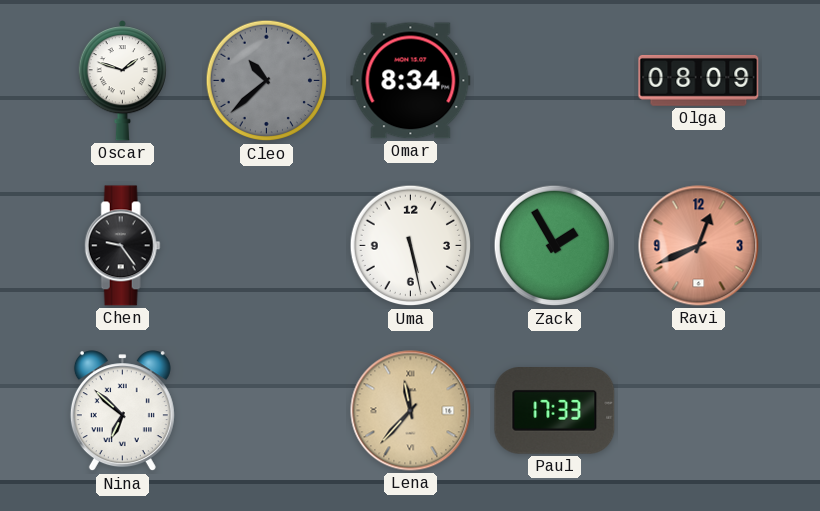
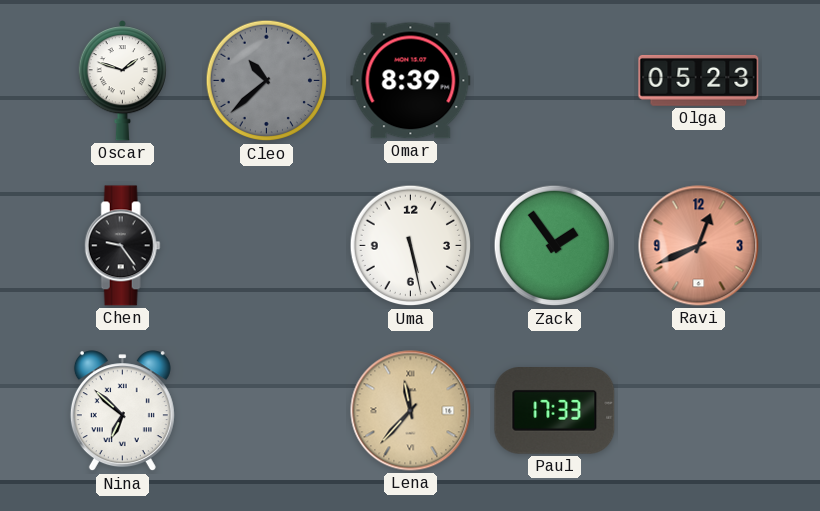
Omar: 8:34 -> 8:39 (411, 81)
Olga: 08:09 -> 05:23 (699, 80)
Zack: 1:55 -> 1:54 (555, 246)
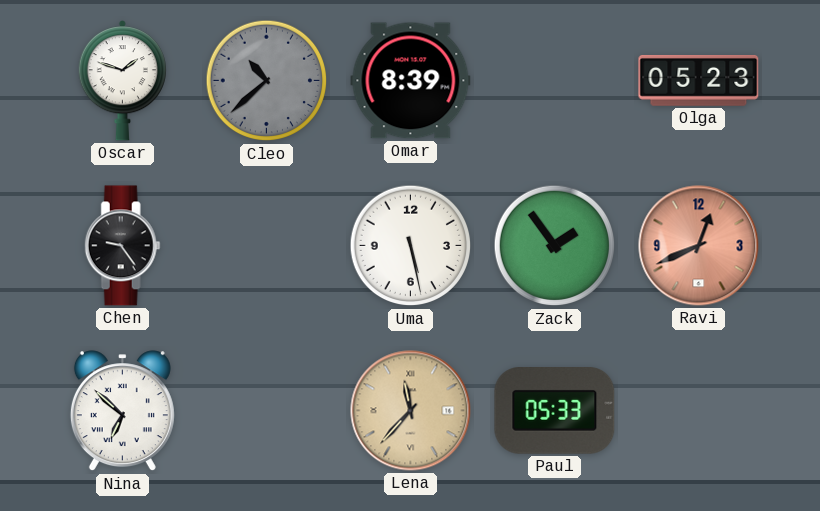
Paul: 17:33 -> 05:33 (555, 411)
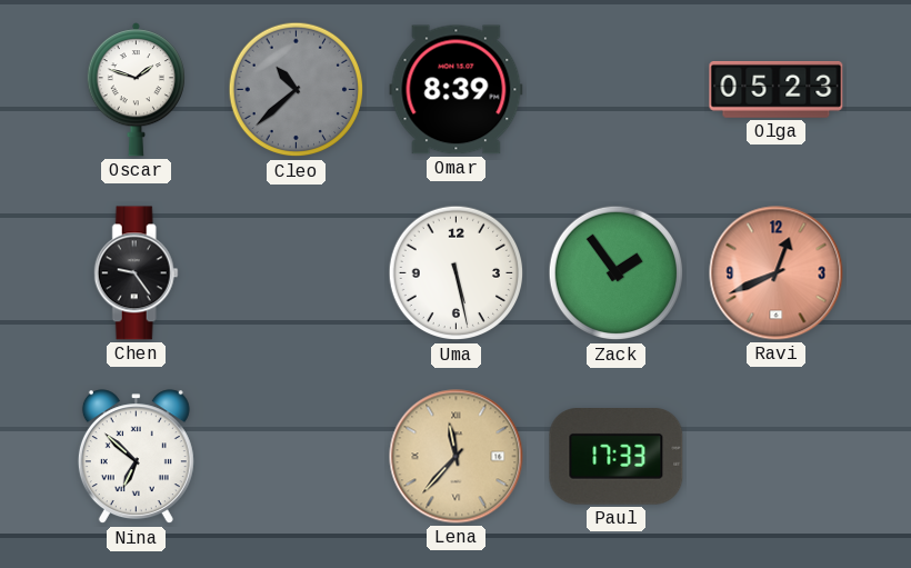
Paul: 05:33 -> 17:33 (617, 457)
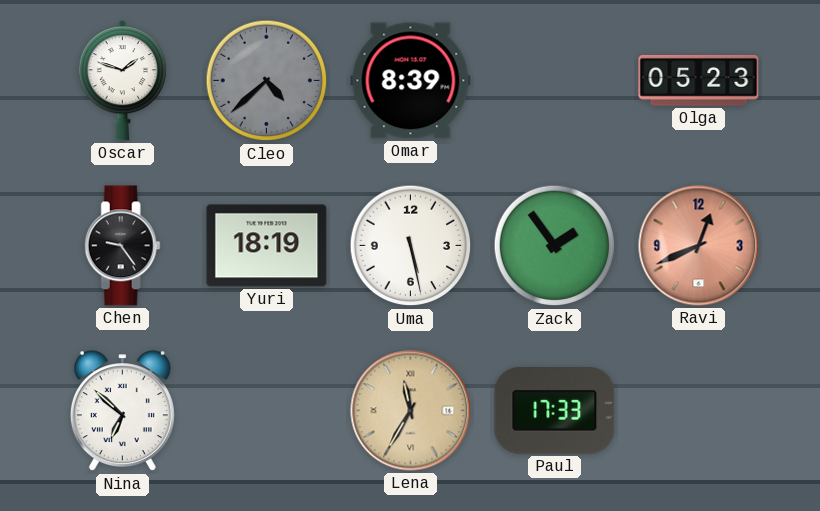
Cleo: 10:38 -> 4:38 (267, 81)
Yuri: none -> 18:19 (267, 246)
Lena: 11:37 -> 11:35 (411, 411)
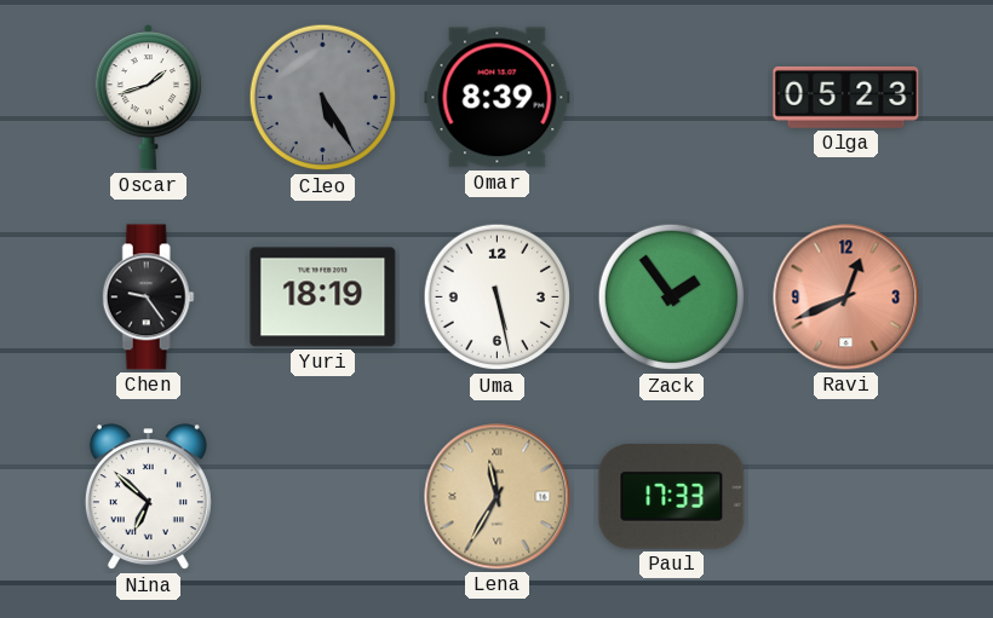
Oscar: 1:48 -> 1:42 (148, 98)
Cleo: 4:38 -> 5:25 (323, 98)
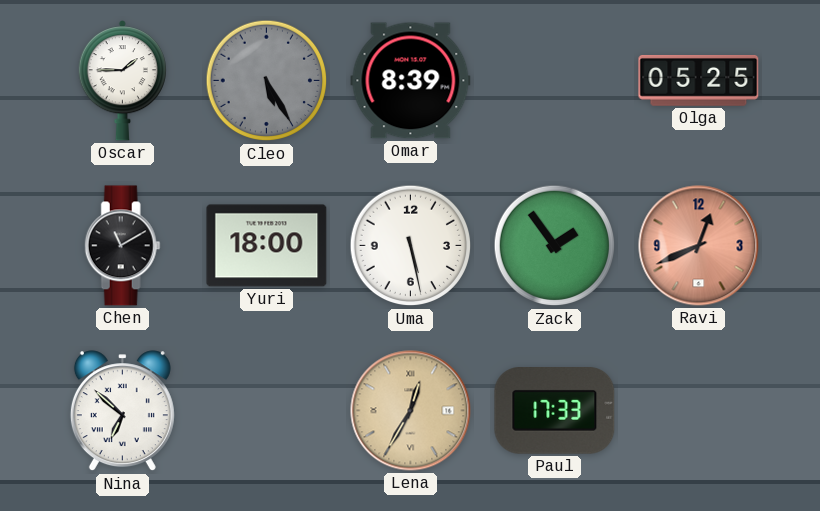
Oscar: 1:42 -> 1:45 (122, 81)
Olga: 05:23 -> 05:25 (699, 80)
Chen: 9:24 -> 11:10 (122, 246)
Yuri: 18:19 -> 18:00 (267, 246)
Lena: 11:35 -> 12:35 (411, 411)
